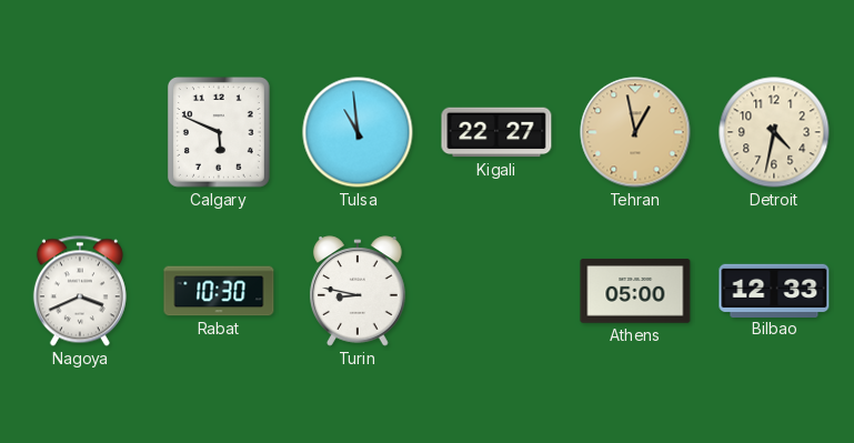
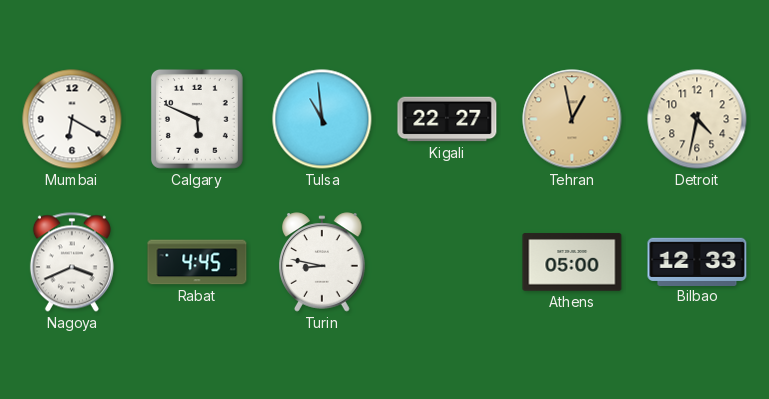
Mumbai: none -> 6:20 (72, 119)
Rabat: 10:30 -> 4:45 (197, 262)
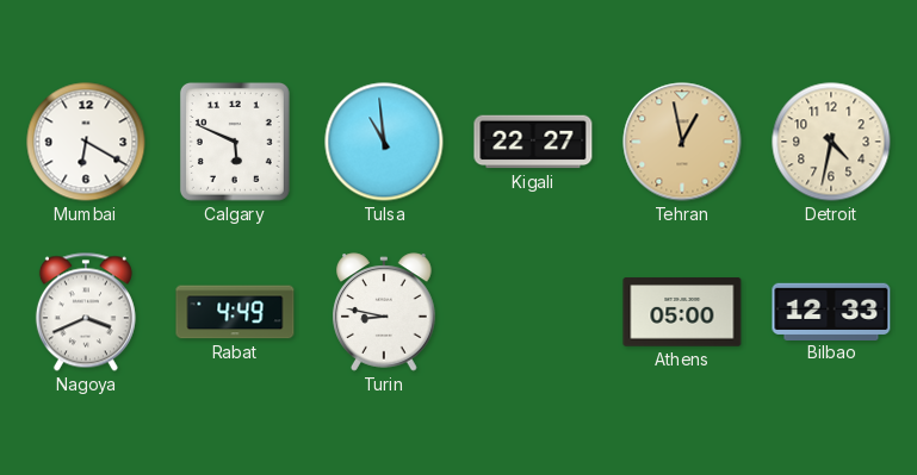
Rabat: 4:45 -> 4:49 (235, 312)
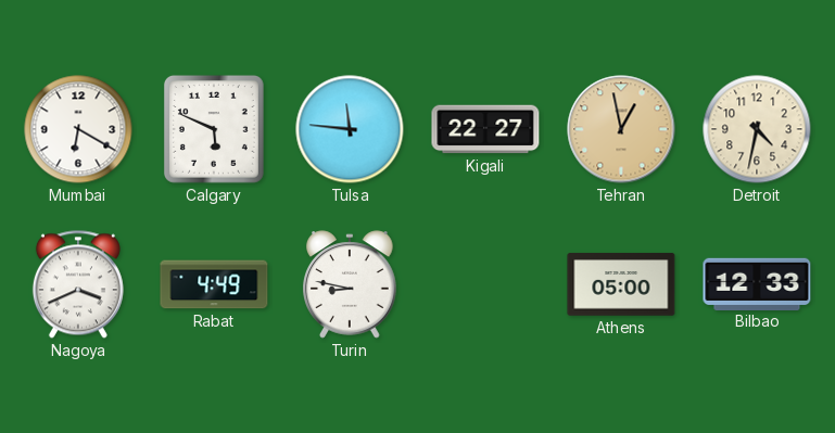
Tulsa: 10:59 -> 11:46 (350, 129)
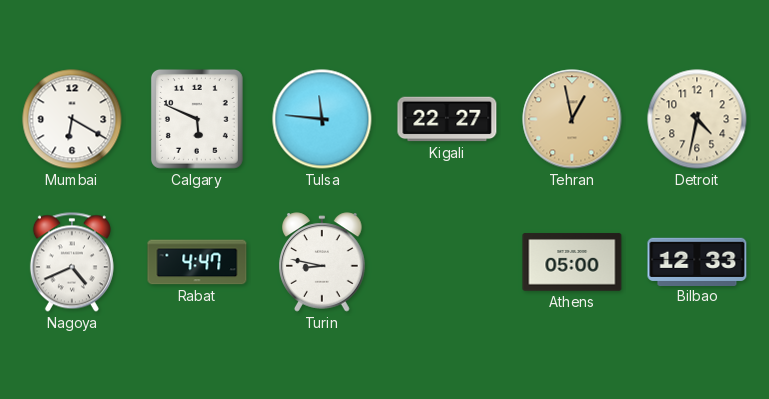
Nagoya: 3:41 -> 4:41 (72, 262)
Rabat: 4:49 -> 4:47 (197, 262)
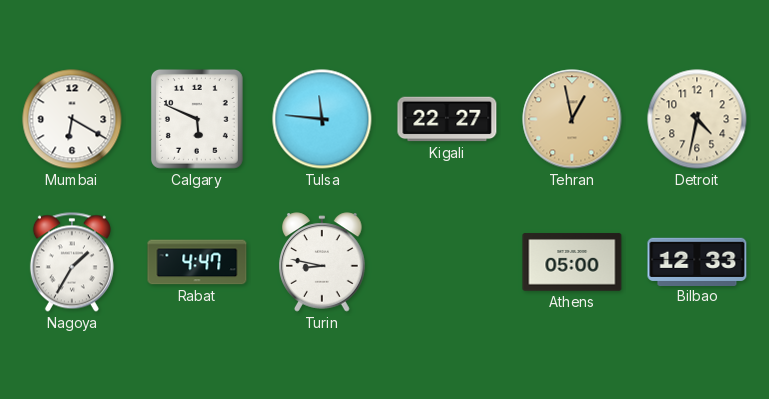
Nagoya: 4:41 -> 1:35 (72, 262)
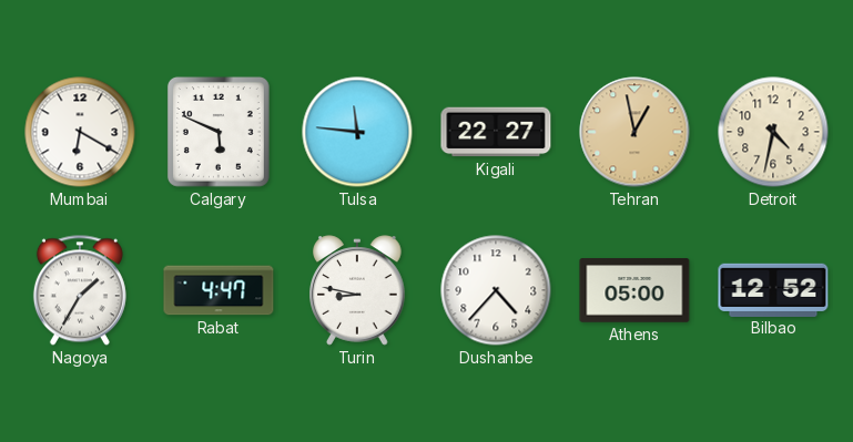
Dushanbe: none -> 4:37 (496, 290)
Bilbao: 12:33 -> 12:52 (773, 289)
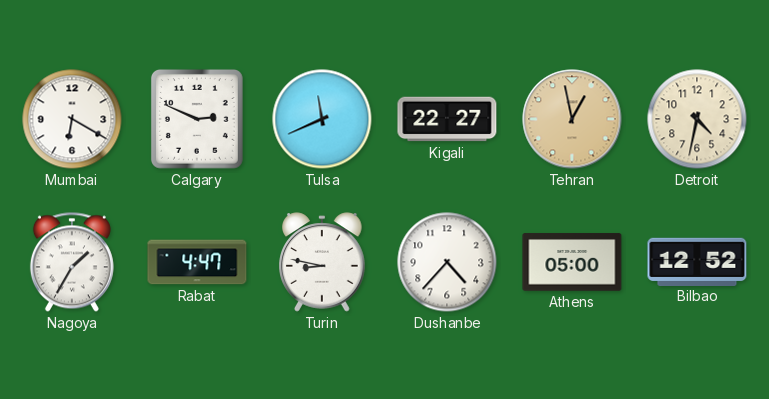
Calgary: 5:49 -> 2:49 (197, 119)
Tulsa: 11:46 -> 11:41 (322, 119)
